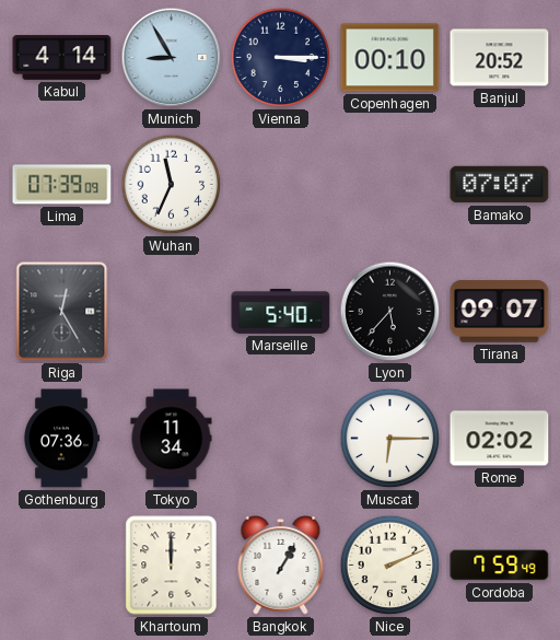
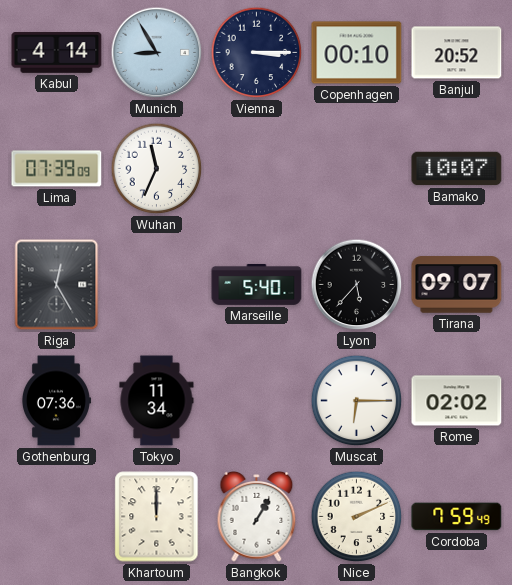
Bamako: 07:07 -> 10:07 (457, 169)
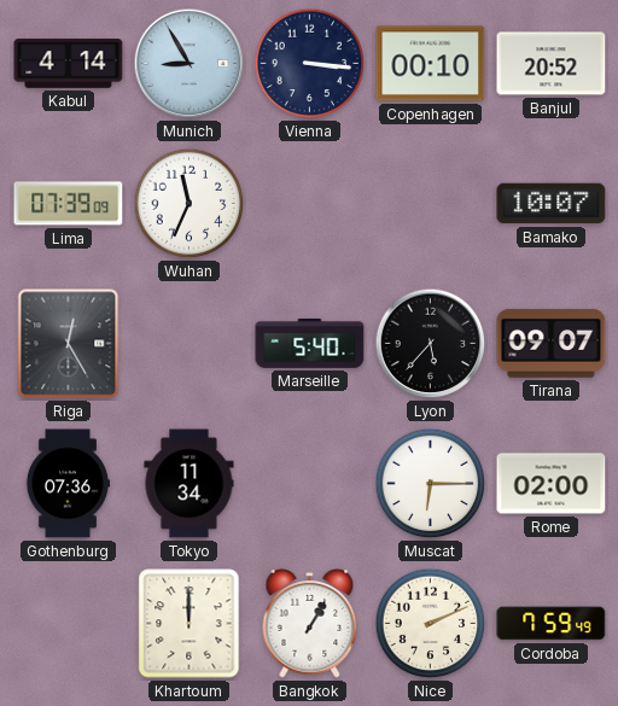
Vienna: 3:15 -> 3:16 (310, 64)
Rome: 02:02 -> 02:00 (552, 484)
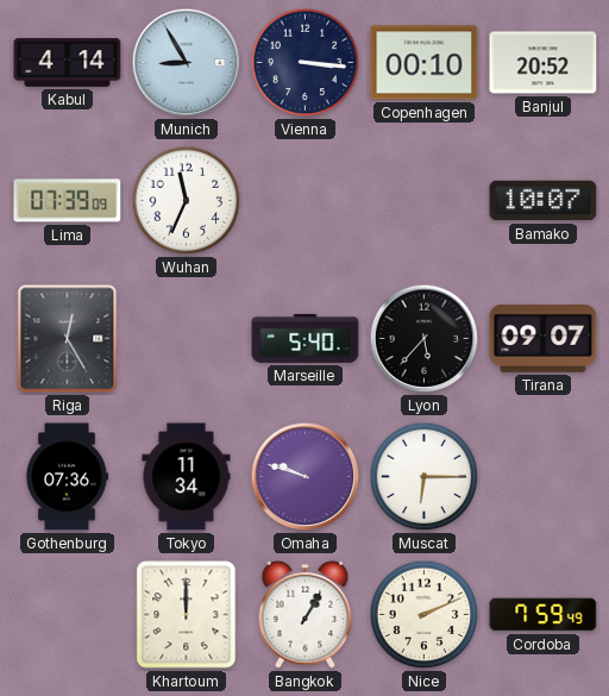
Omaha: none -> 9:48 (306, 477)
Rome: 02:00 -> none (552, 484)
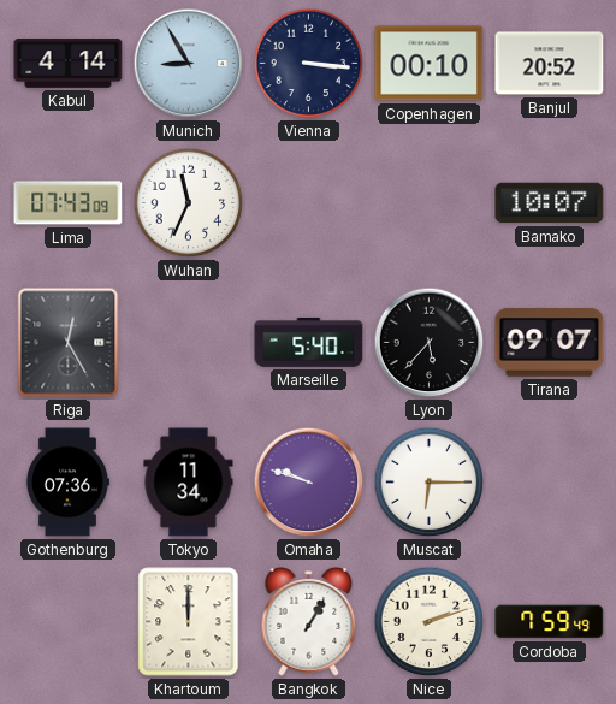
Lima: 07:39 -> 07:43 (69, 203)
Nice: 2:11 -> 2:12 (430, 622)
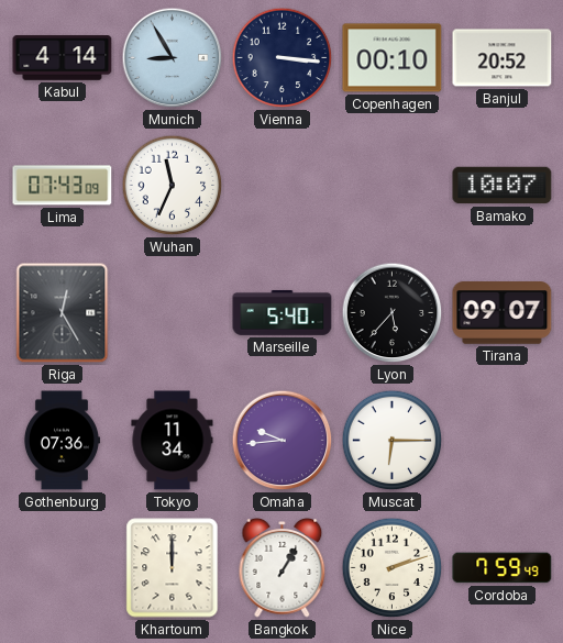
Omaha: 9:48 -> 9:44 (283, 441)
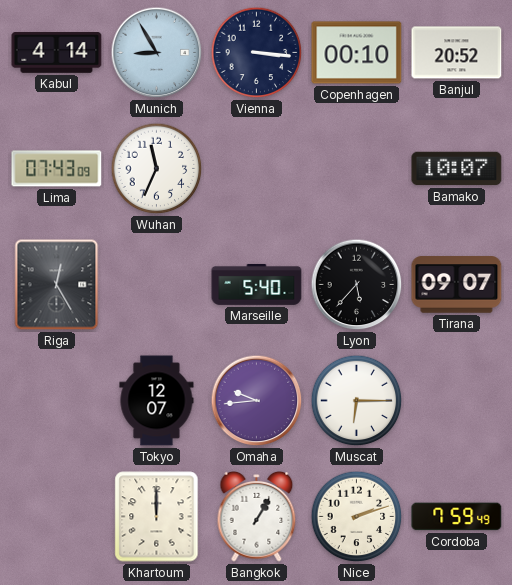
Gothenburg: 07:36 -> none (62, 441)
Tokyo: 11:34 -> 12:07 (157, 401)
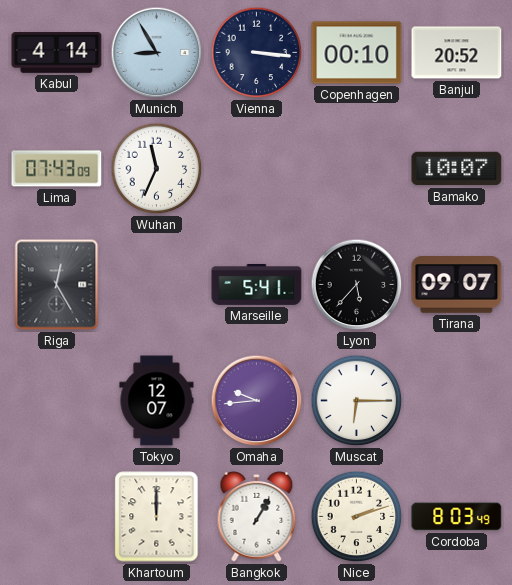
Marseille: 5:40 -> 5:41 (257, 284)
Cordoba: 7:59 -> 8:03 (457, 517)
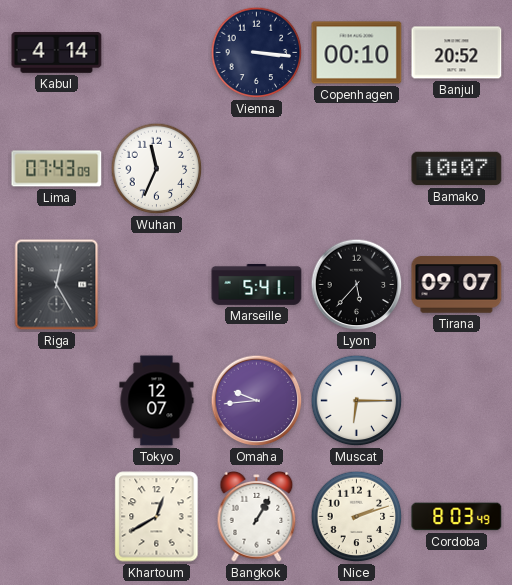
Munich: 8:55 -> none (157, 53)
Khartoum: 12:00 -> 12:40 (157, 517)
